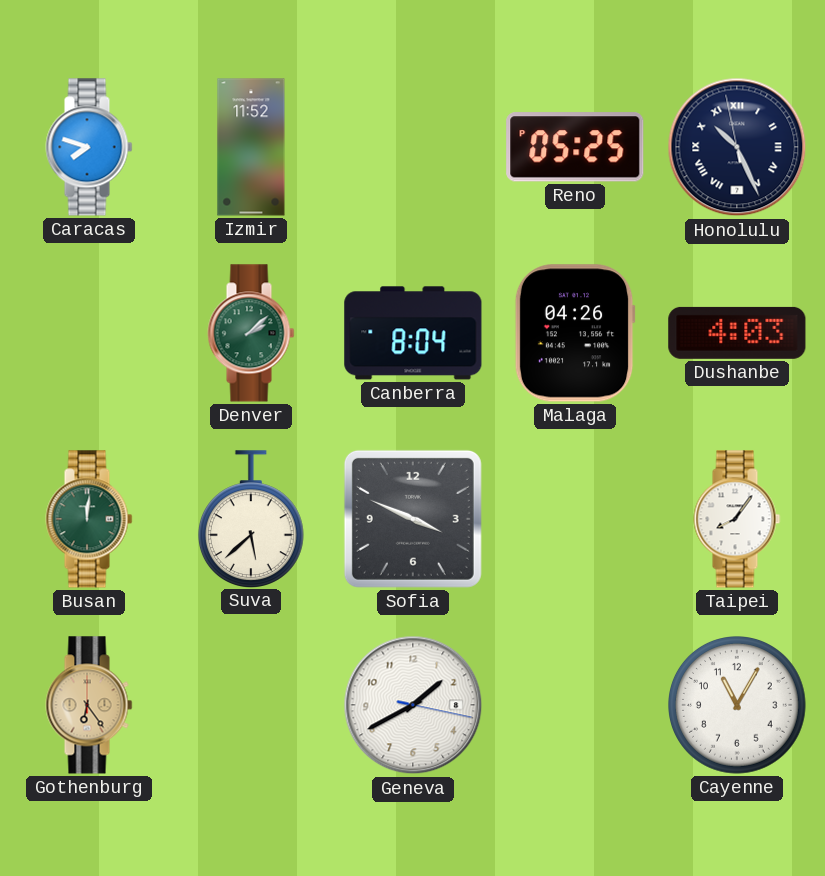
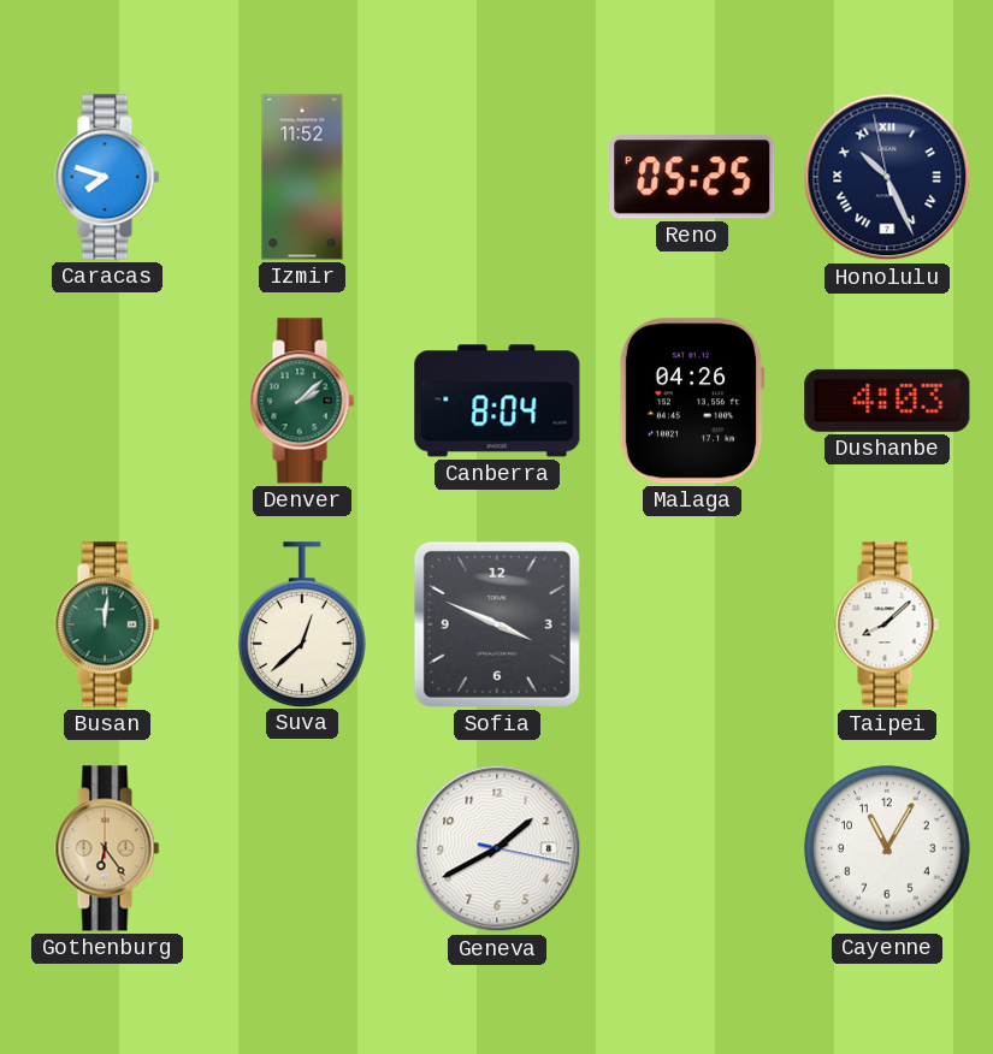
Suva: 5:38 -> 12:38 (302, 624)
Taipei: 8:06 -> 8:08 (887, 624)
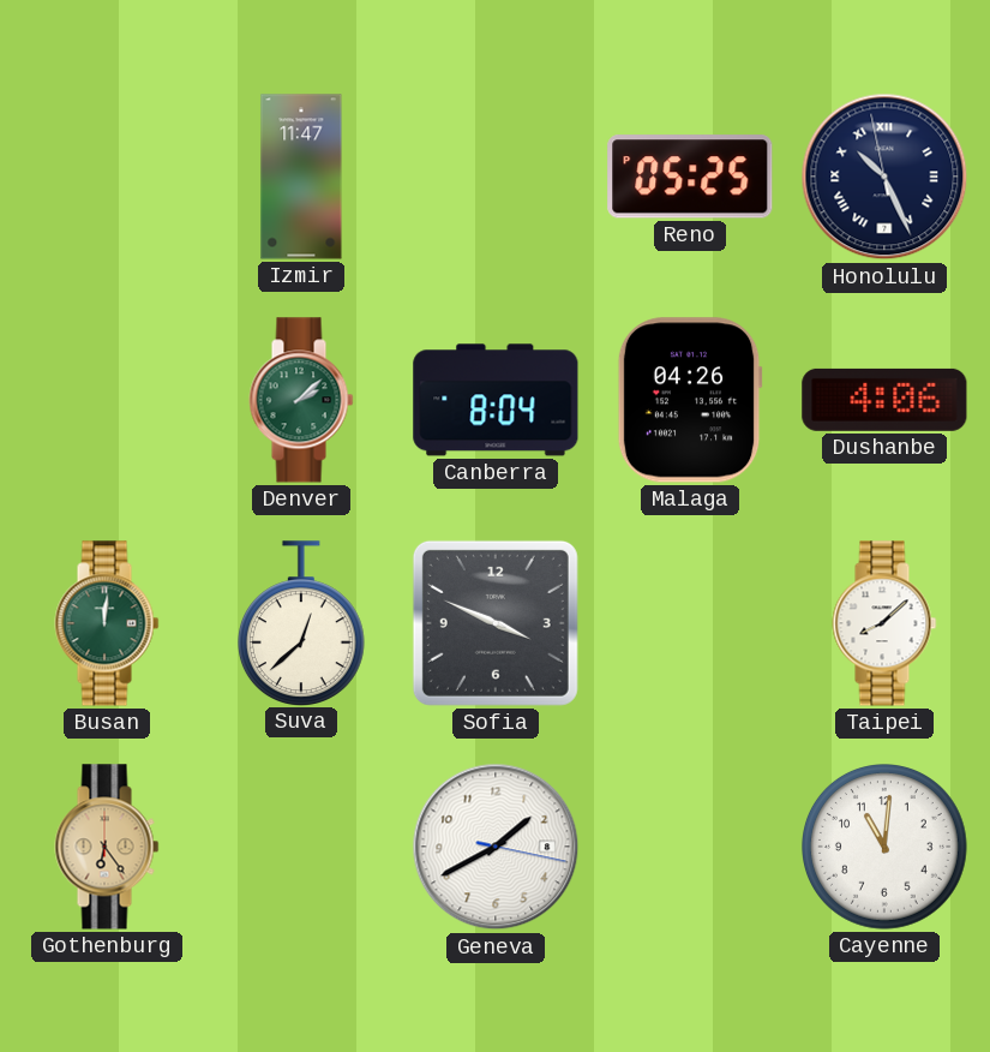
Caracas: 7:48 -> none (107, 177)
Izmir: 11:52 -> 11:47 (301, 177)
Dushanbe: 4:03 -> 4:06 (884, 400)
Cayenne: 11:05 -> 11:01 (886, 848)
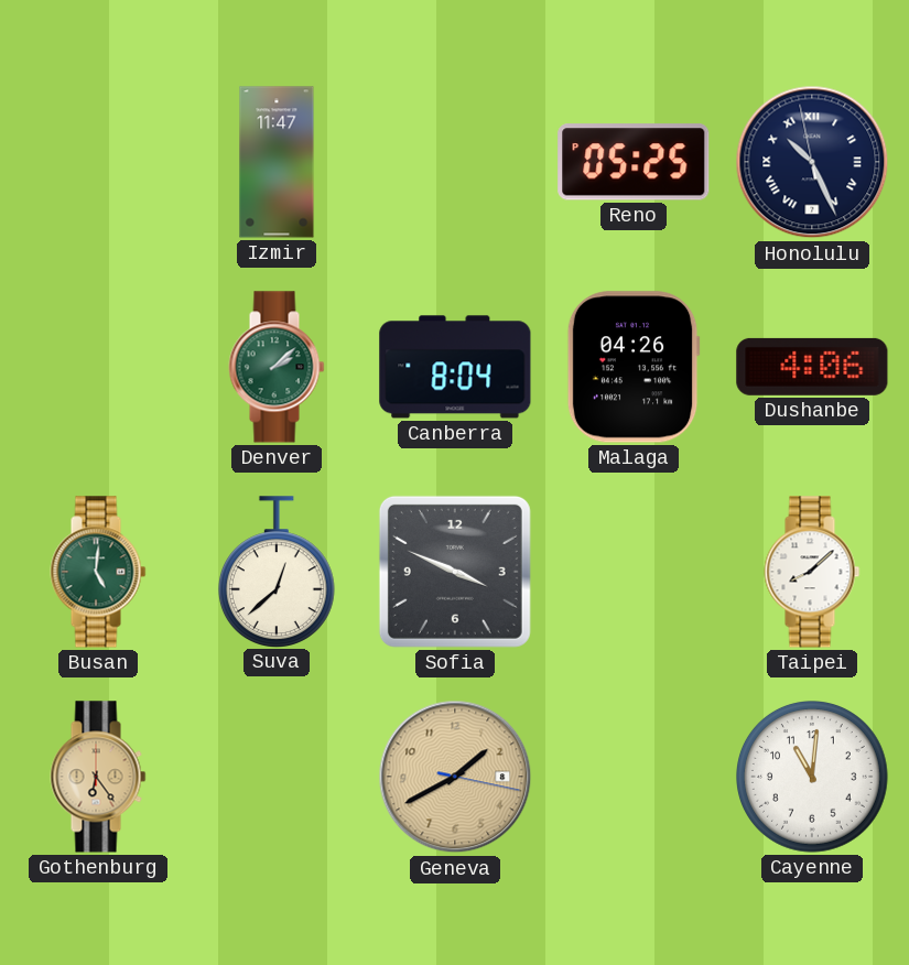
Busan: 12:01 -> 5:01 (98, 572)
Geneva dial: white -> champagne (455, 777)
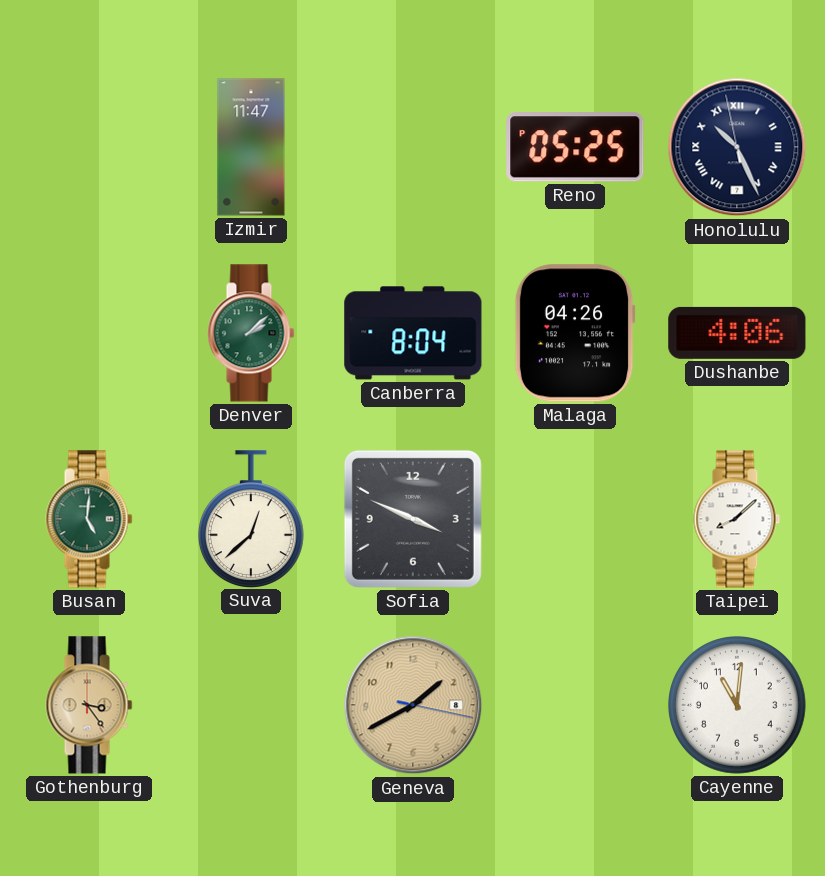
Gothenburg: 6:24 -> 3:24 (89, 705)
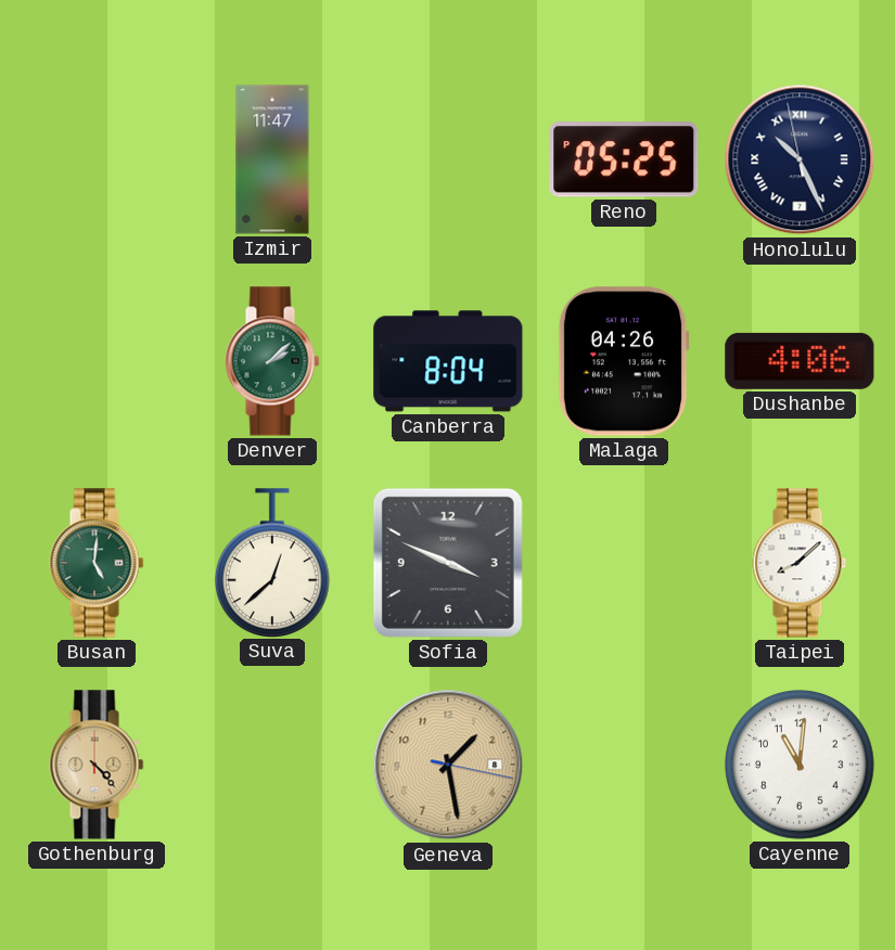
Gothenburg: 3:24 -> 4:23 (97, 765)
Geneva: 1:40 -> 1:28 (448, 765)
